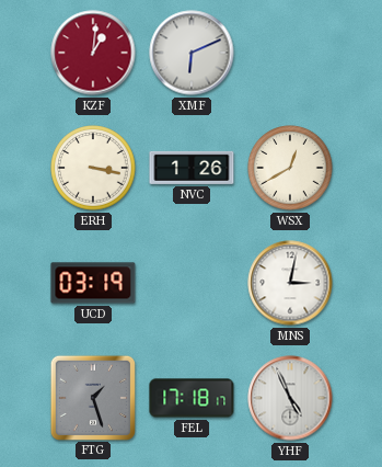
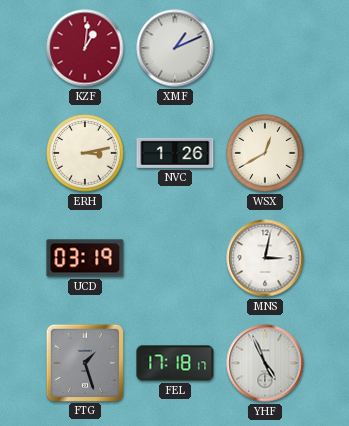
XMF: 6:11 -> 1:11 (175, 48)
ERH: 3:17 -> 3:13 (85, 153)
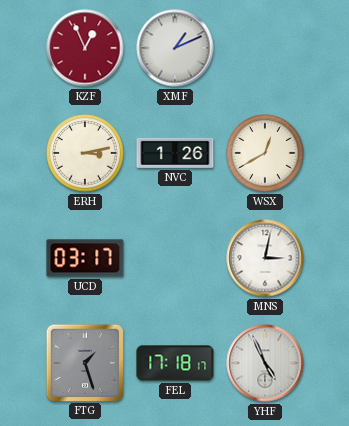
KZF: 1:01 -> 12:56 (85, 48)
UCD: 03:19 -> 03:17 (85, 258)
